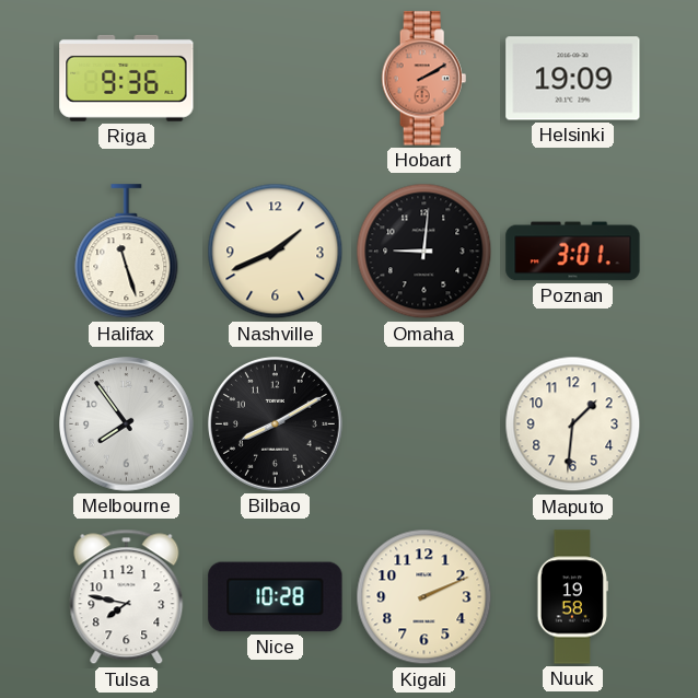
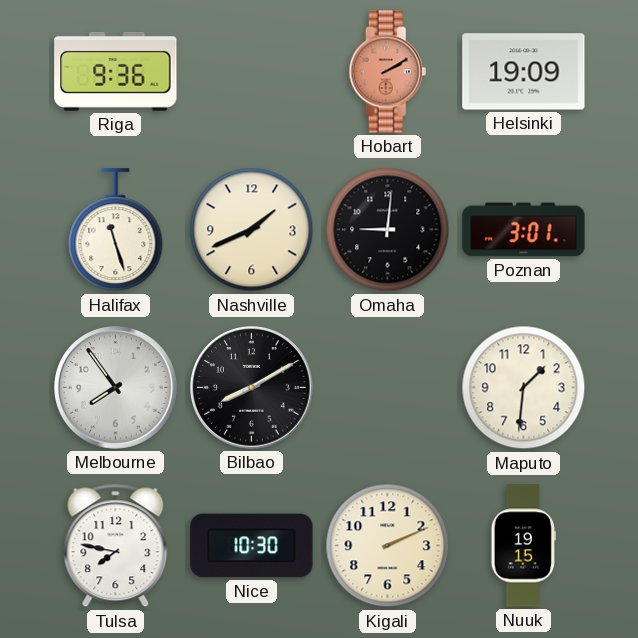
Nice: 10:28 -> 10:30 (252, 546)
Nuuk: 19:58 -> 19:15 (523, 546)
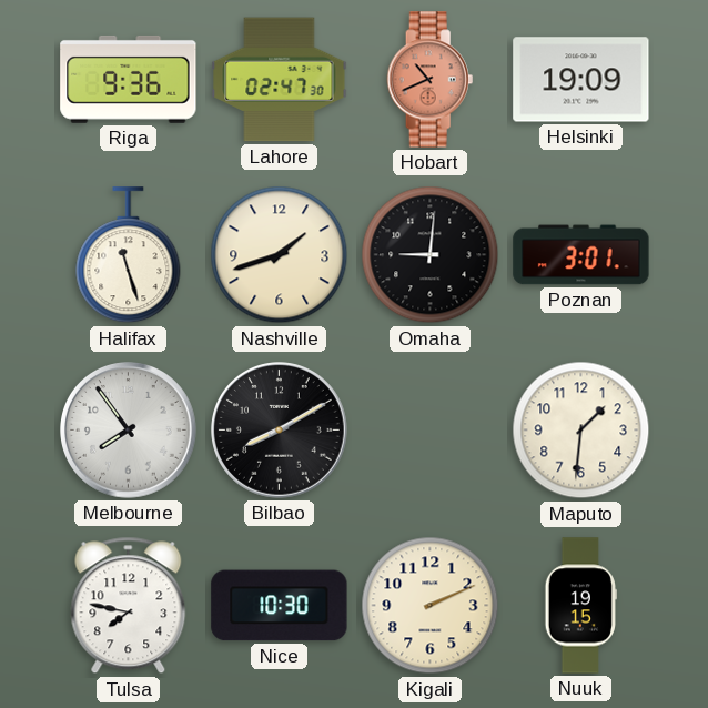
Lahore: none -> 02:47 (280, 80)
Hobart: 2:10 -> 10:41 (431, 80)
Nashville: 1:41 -> 1:42 (280, 255)
